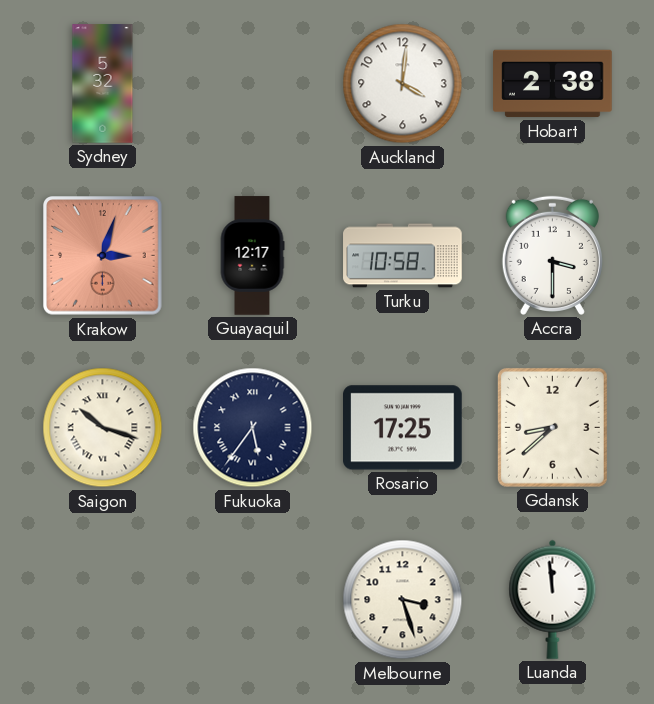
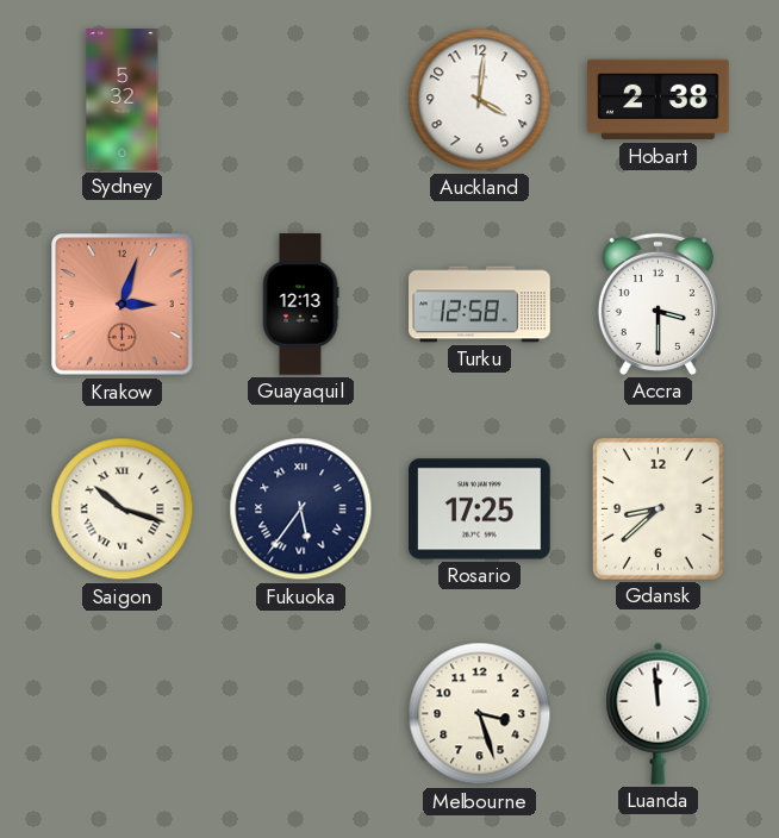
Guayaquil: 12:17 -> 12:13 (300, 305)
Turku: 10:58 -> 12:58 (480, 305)
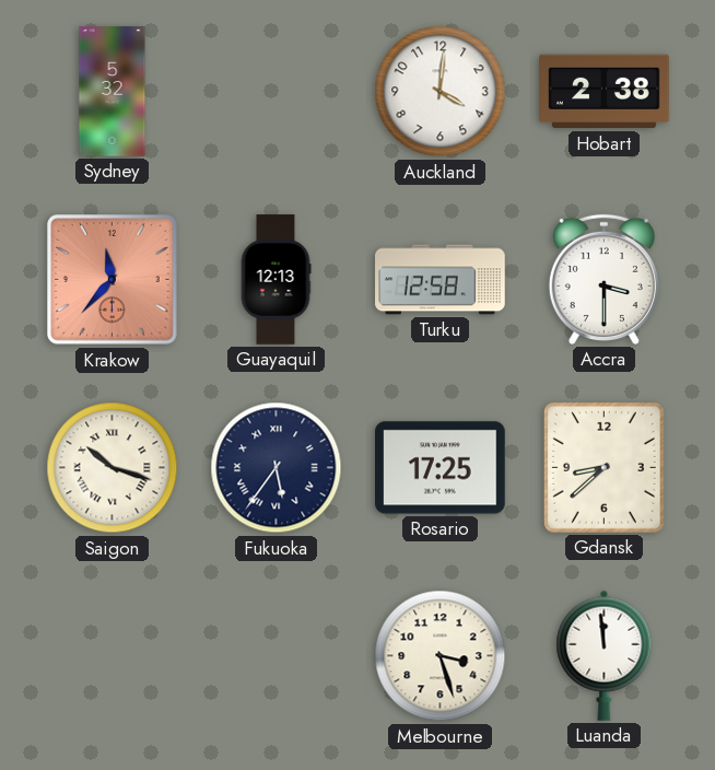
Krakow: 3:03 -> 11:37 (113, 280)
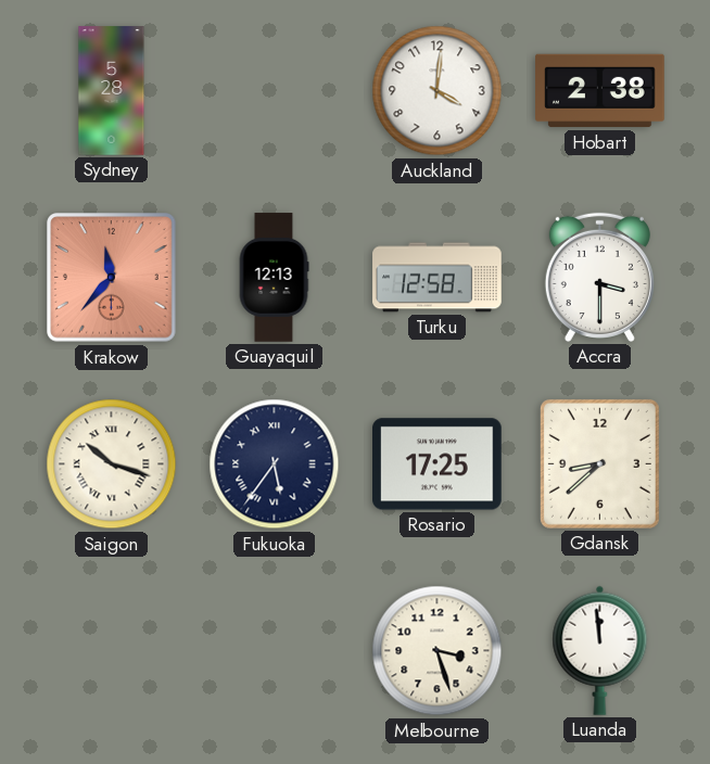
Sydney: 5:32 -> 5:28 (112, 91)
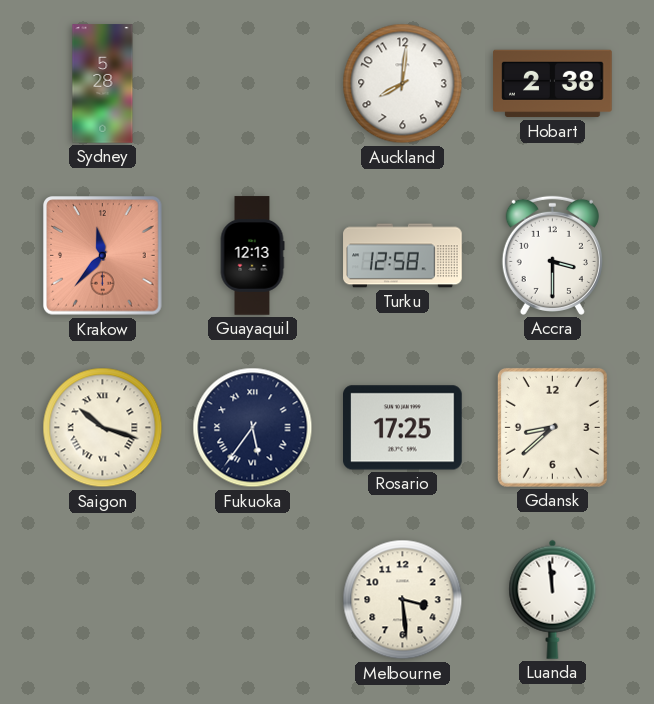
Auckland: 4:01 -> 8:01 (403, 84)
Melbourne: 3:27 -> 3:29 (403, 600)
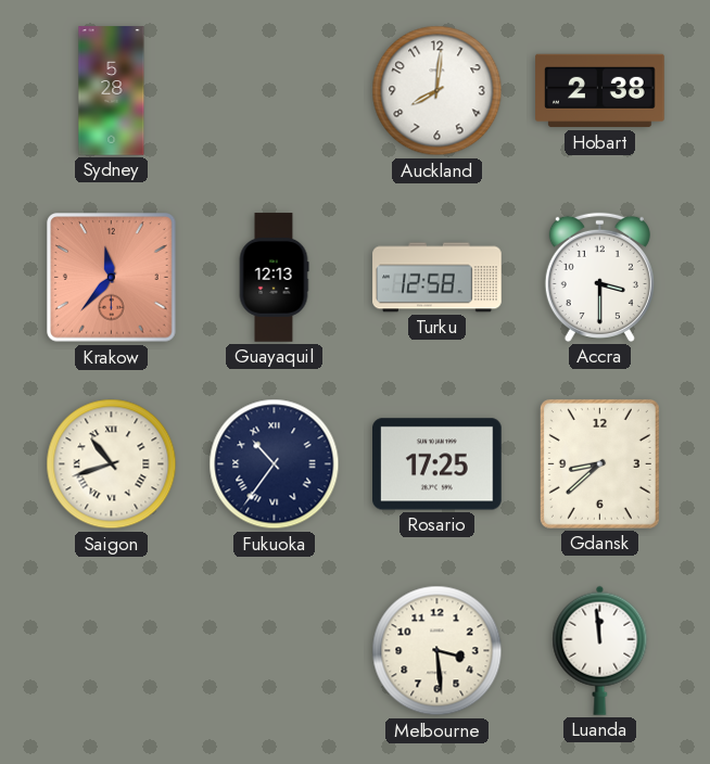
Saigon: 10:18 -> 10:42 (112, 464)
Fukuoka: 5:36 -> 10:36 (275, 464)
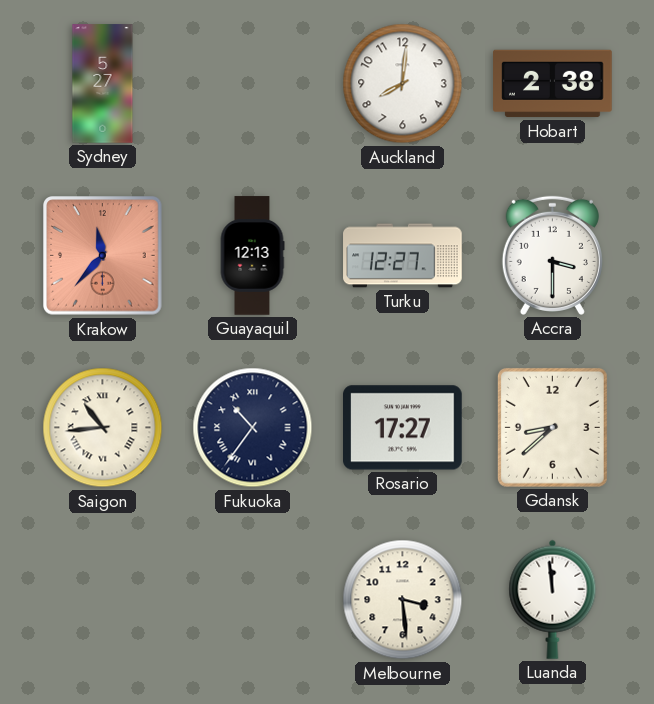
Sydney: 5:28 -> 5:27 (103, 84)
Turku: 12:58 -> 12:27 (403, 256)
Saigon: 10:42 -> 10:44 (103, 428)
Rosario: 17:25 -> 17:27 (403, 428)
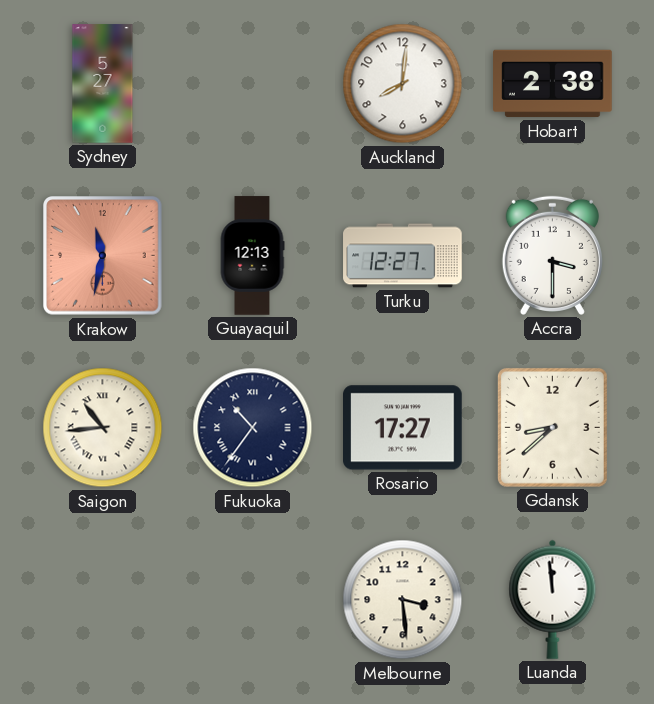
Krakow: 11:37 -> 11:32 (103, 256)
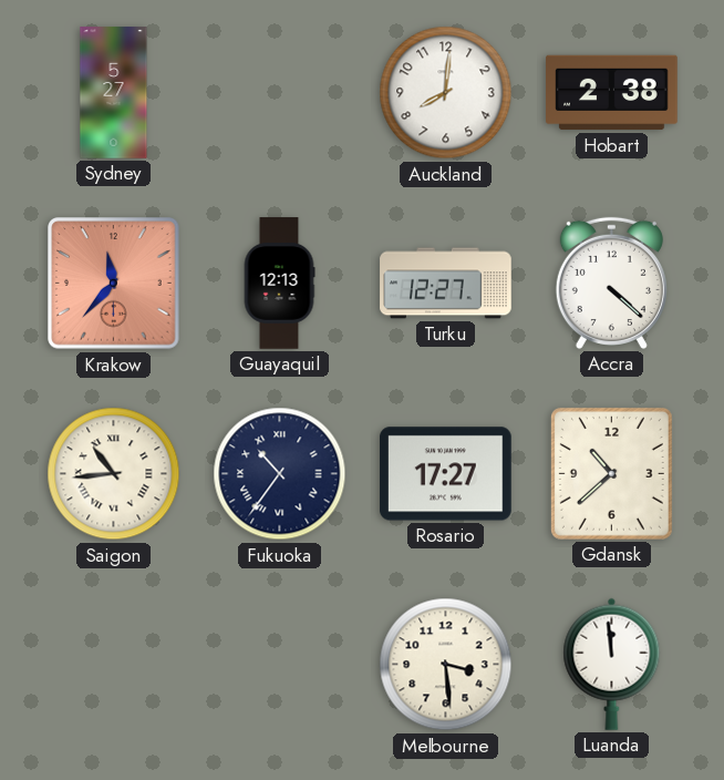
Krakow: 11:32 -> 11:37 (114, 284)
Accra: 3:30 -> 4:22 (611, 283)
Gdansk: 8:38 -> 10:38 (611, 473)
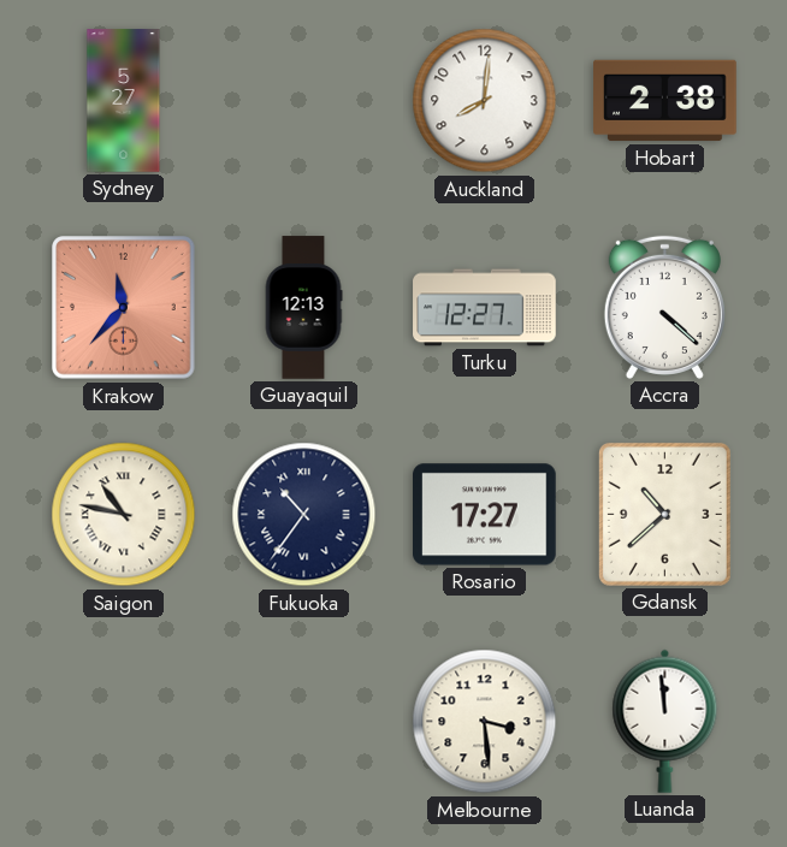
Saigon: 10:44 -> 10:47 (124, 515)
